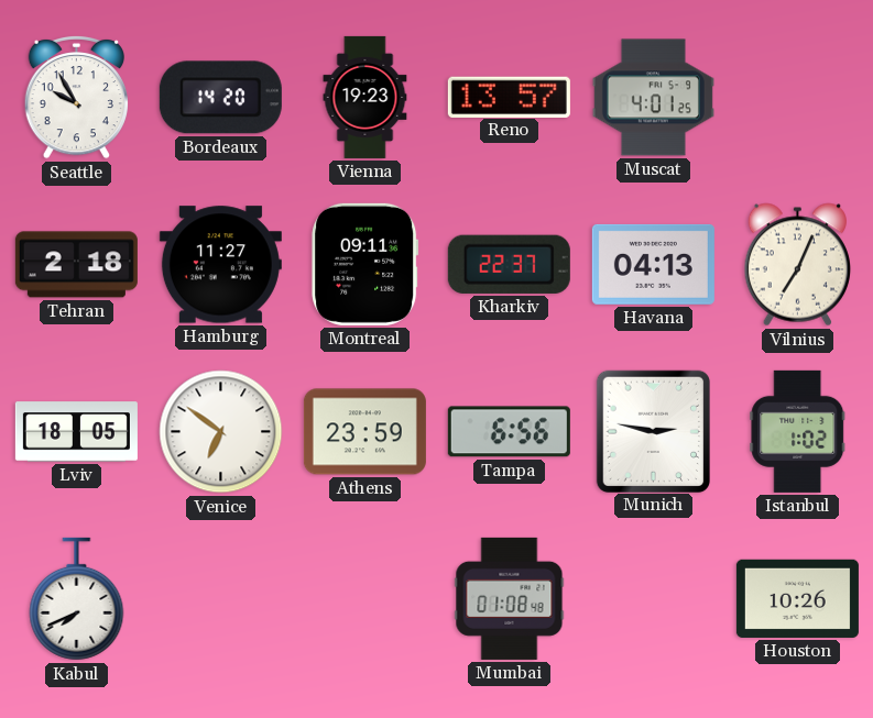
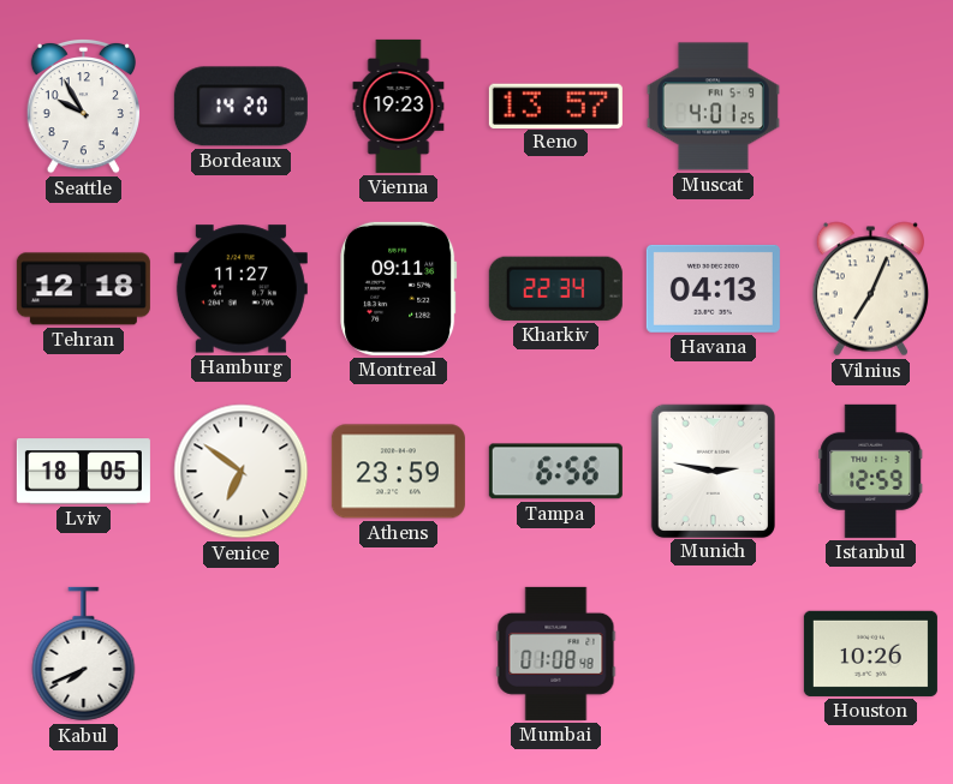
Tehran: 2:18 -> 12:18 (83, 289)
Kharkiv: 22:37 -> 22:34 (555, 288)
Istanbul: 1:02 -> 12:59 (871, 471)
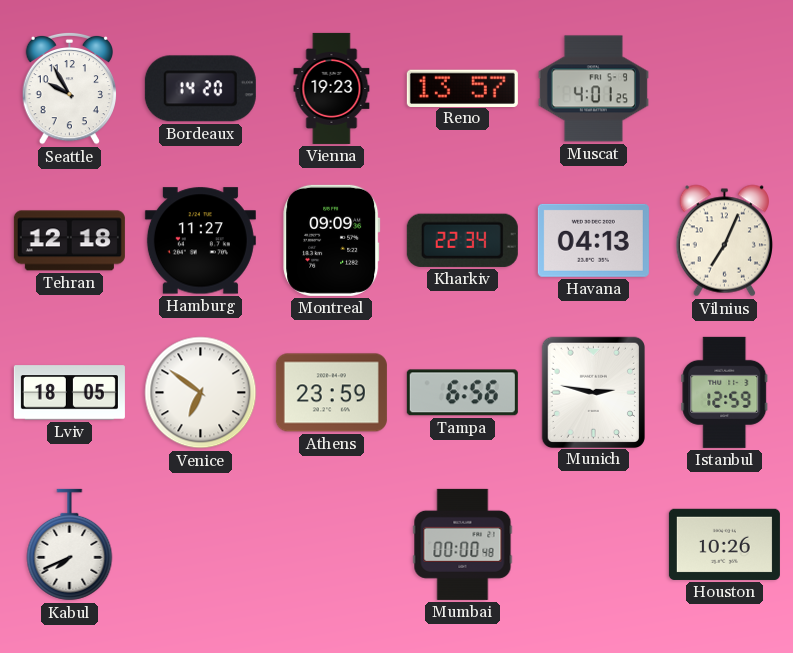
Montreal: 09:11 -> 09:09 (332, 240)
Mumbai: 01:08 -> 00:00 (463, 544)
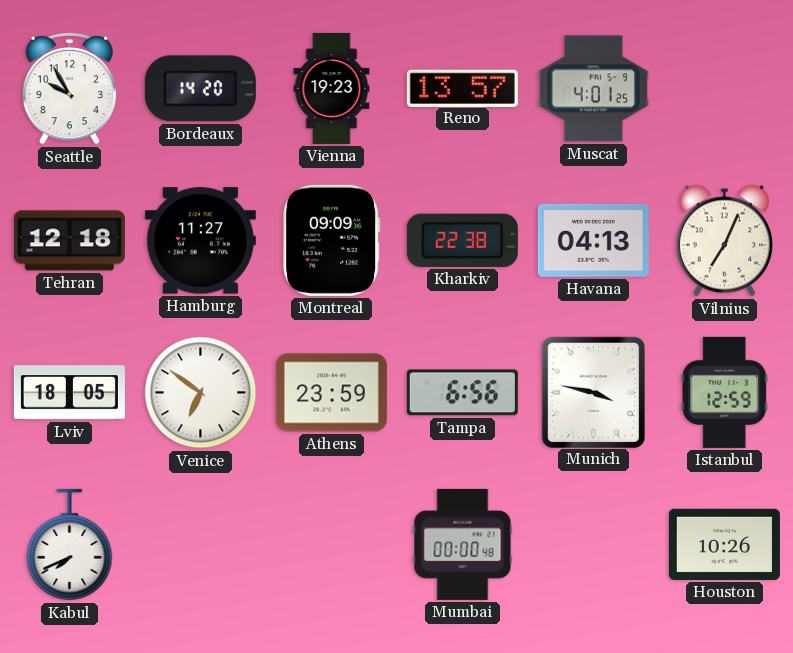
Kharkiv: 22:34 -> 22:38 (462, 240)
Munich: 2:47 -> 3:47 (593, 392)
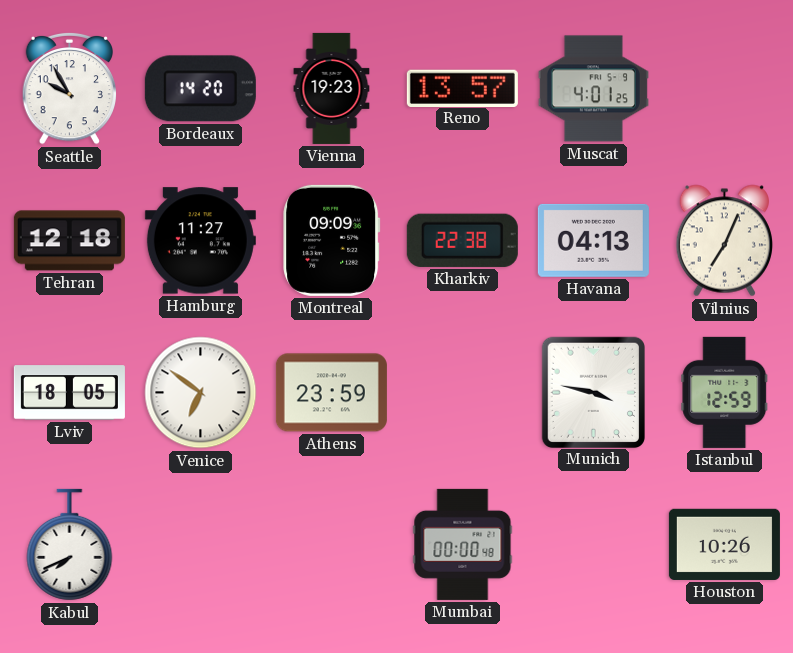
Tampa: 6:56 -> none (462, 393)
